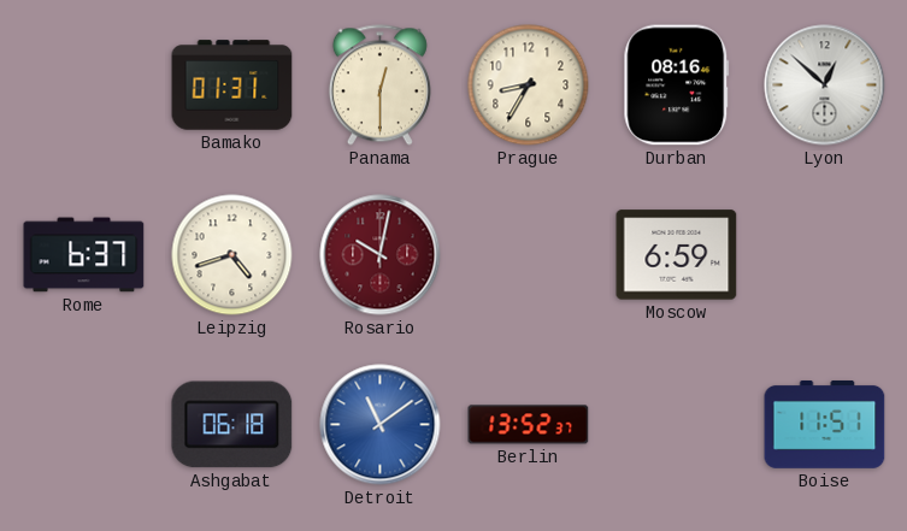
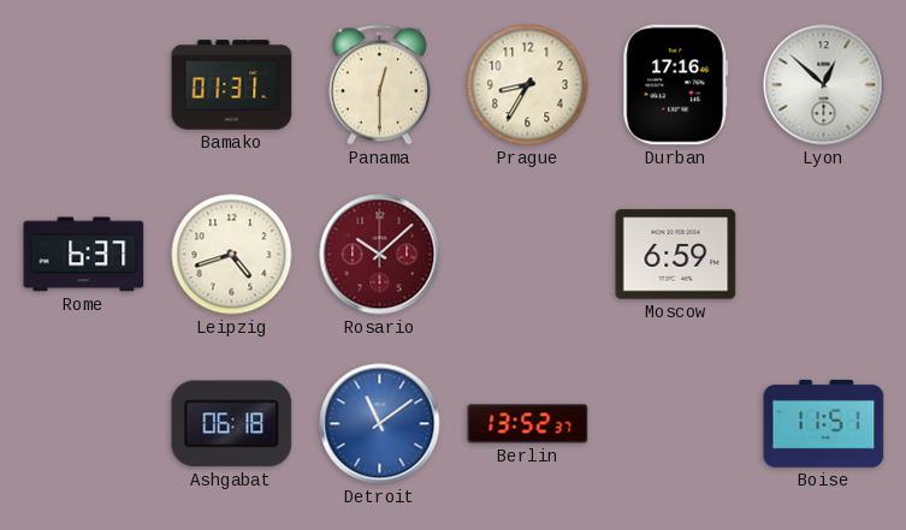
Durban: 08:16 -> 17:16 (676, 85)
Rosario: 10:02 -> 10:08 (380, 255)
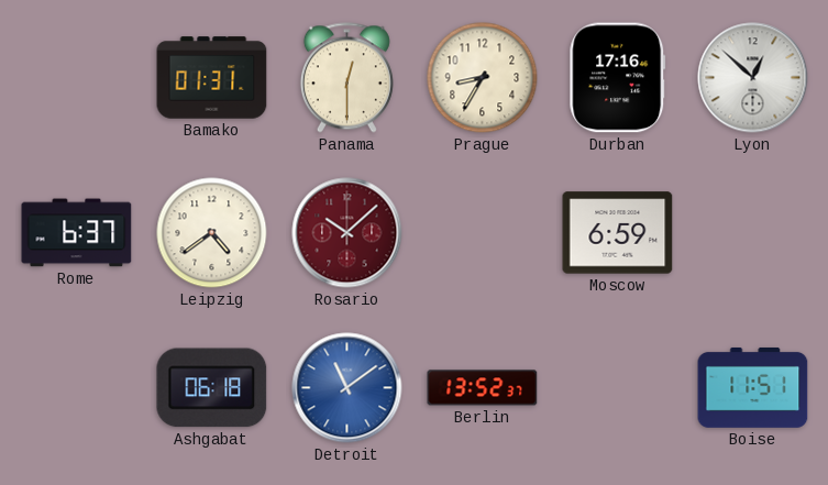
Leipzig: 4:42 -> 4:39 (212, 233)
